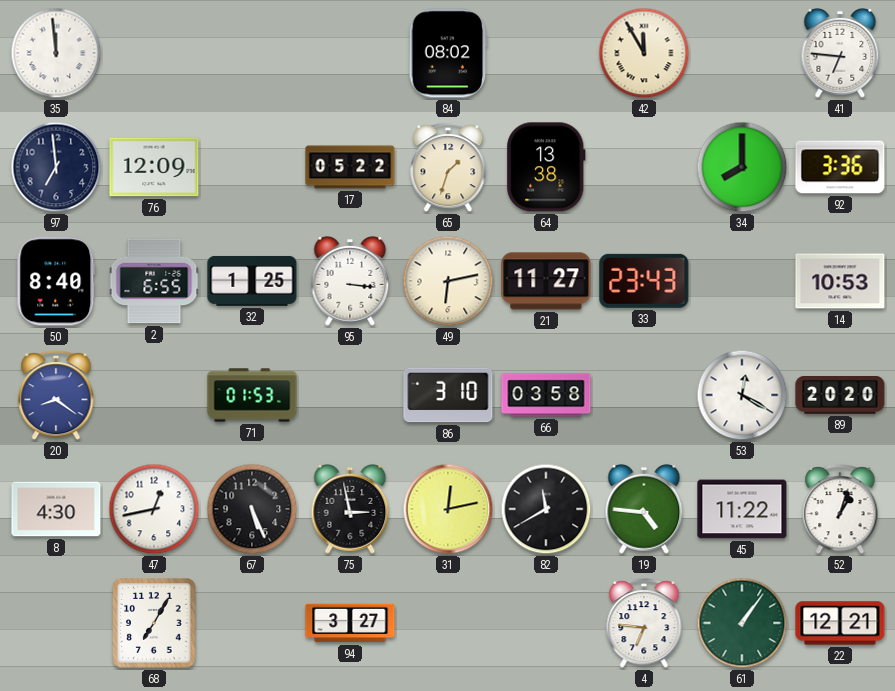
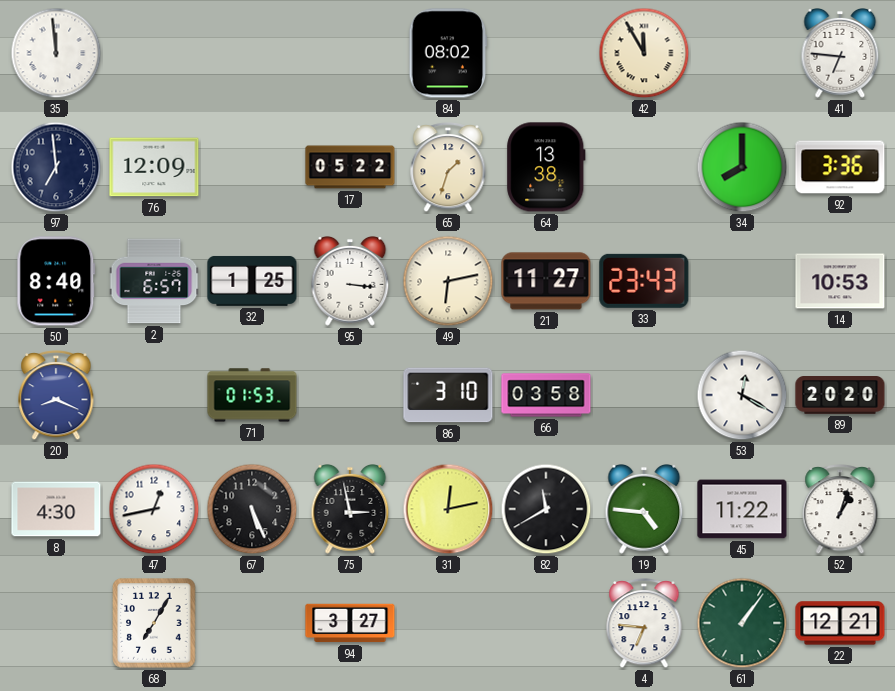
2: 6:55 -> 6:57 (154, 281)
20: 8:21 -> 8:19 (56, 396)
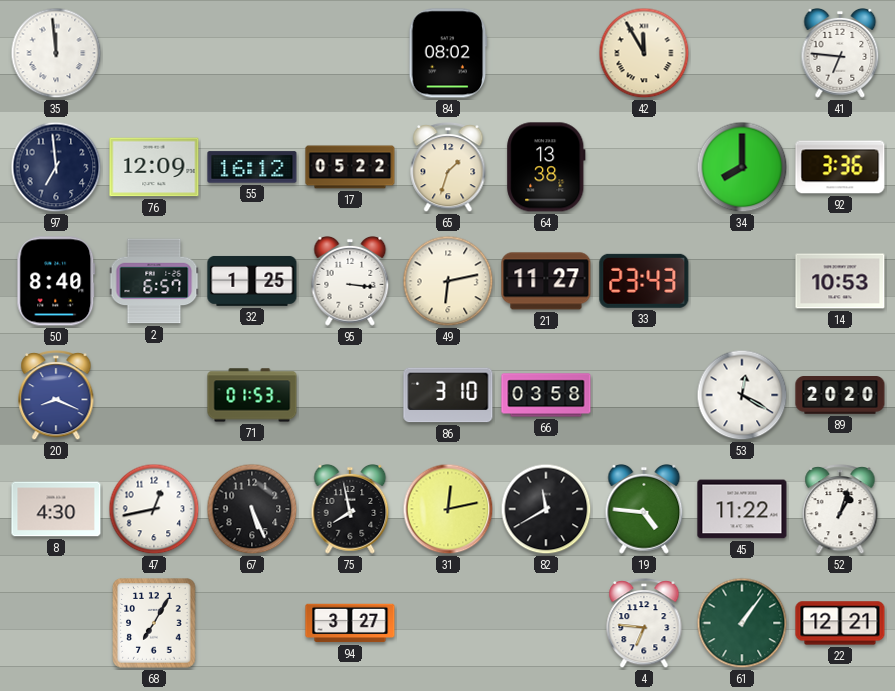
55: none -> 16:12 (252, 167)
75: 2:58 -> 7:58 (350, 510)
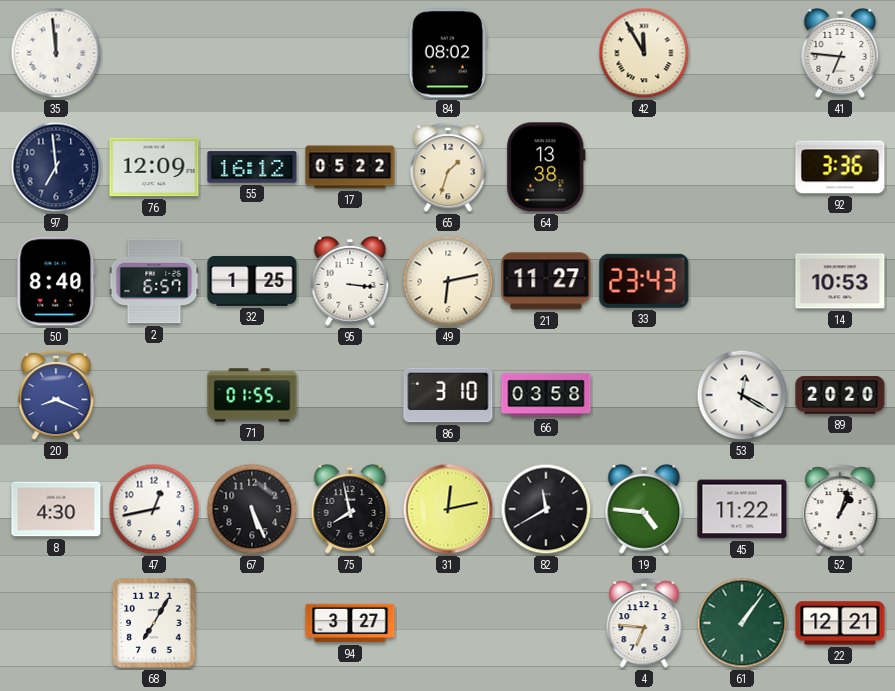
34: 8:00 -> none (742, 167)
71: 01:53 -> 01:55 (252, 395)
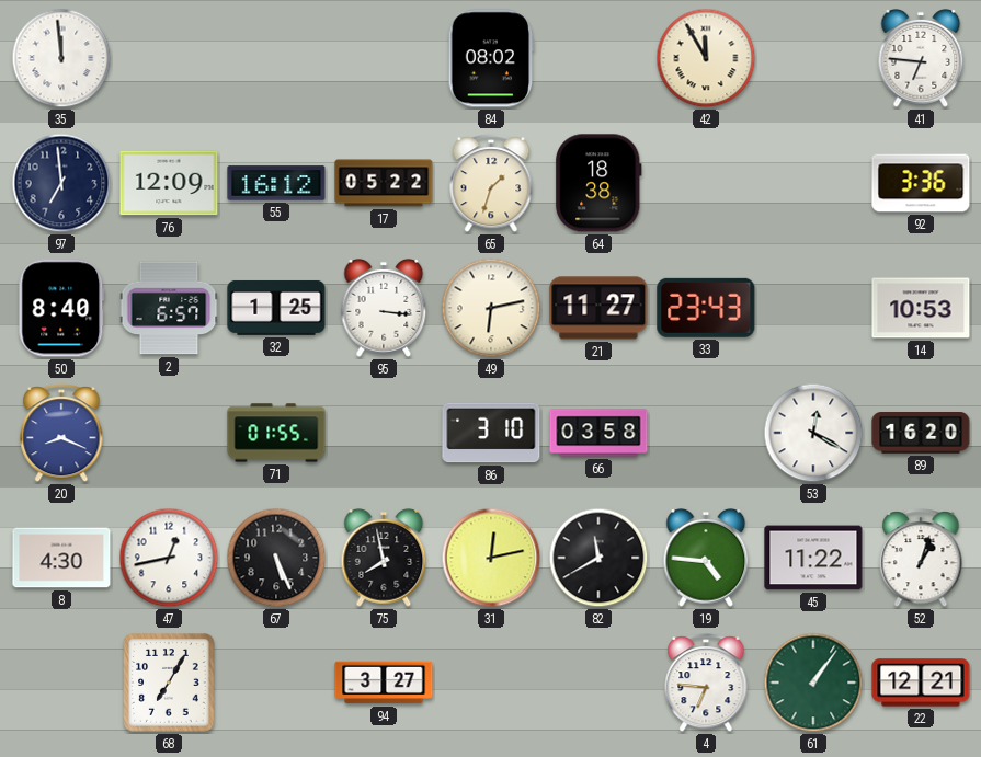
64: 13:38 -> 18:38 (598, 183)
89: 20:20 -> 16:20 (921, 434)
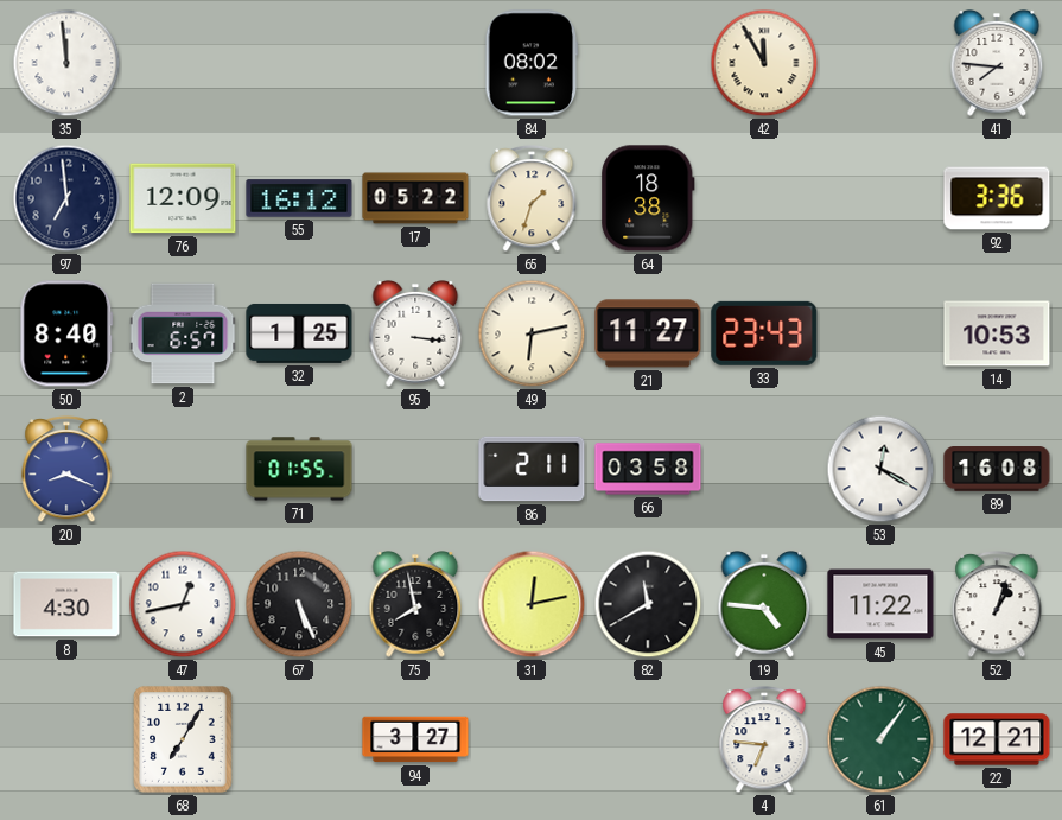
41: 6:46 -> 7:46 (997, 64)
86: 3:10 -> 2:11 (532, 469)
89: 16:20 -> 16:08 (997, 470)
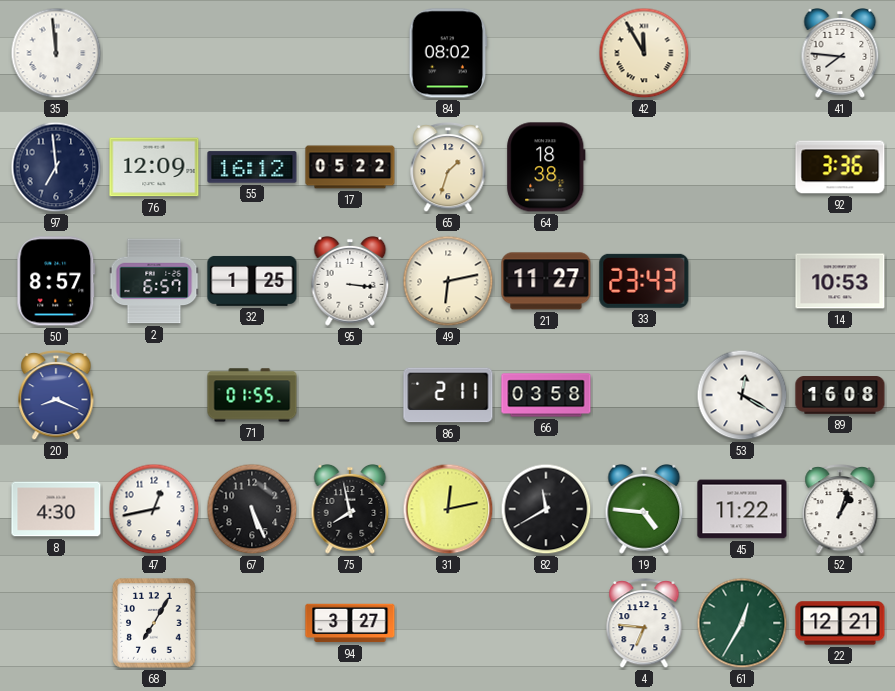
50: 8:40 -> 8:57 (56, 281)
61: 1:06 -> 12:35 (742, 623)
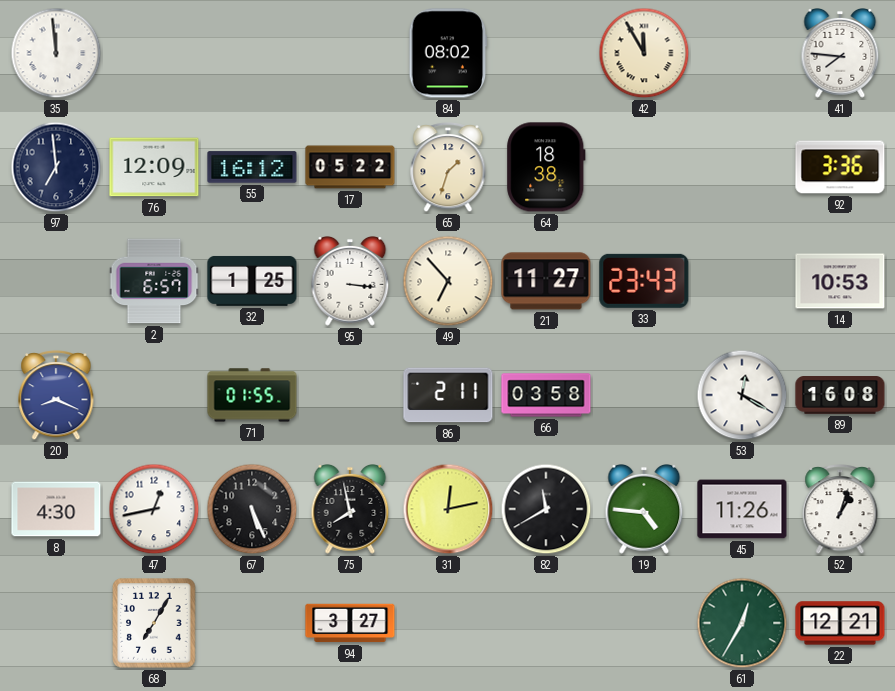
50: 8:57 -> none (56, 281)
49: 6:13 -> 6:53 (448, 281)
45: 11:22 -> 11:26 (742, 509)
4: 6:46 -> none (644, 624)
